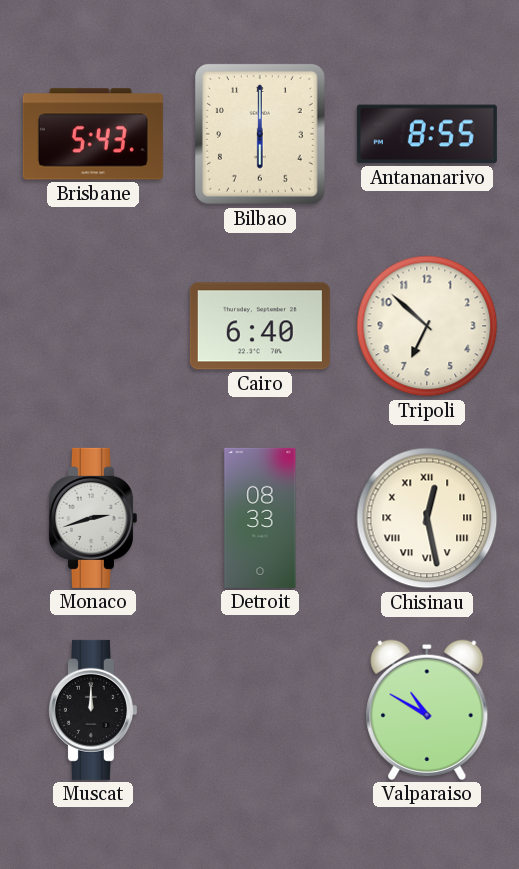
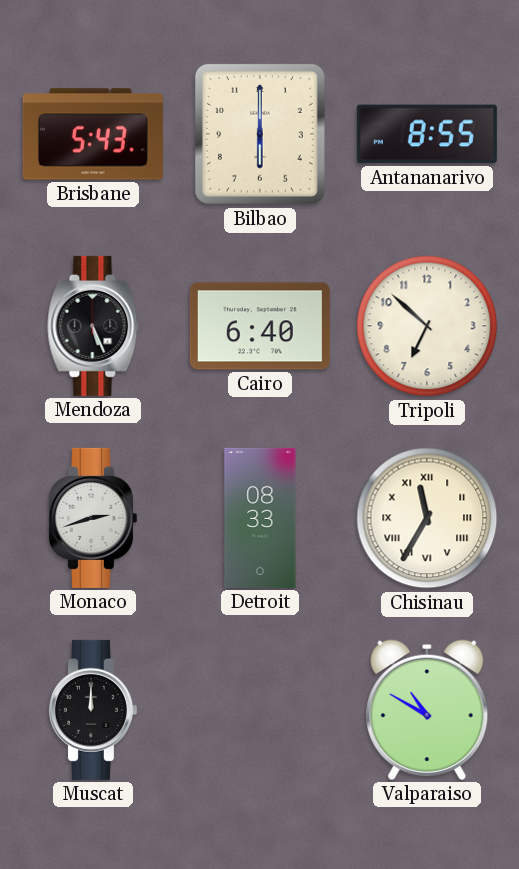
Mendoza: none -> 5:26 (93, 326)
Chisinau: 12:28 -> 11:35 (427, 518)
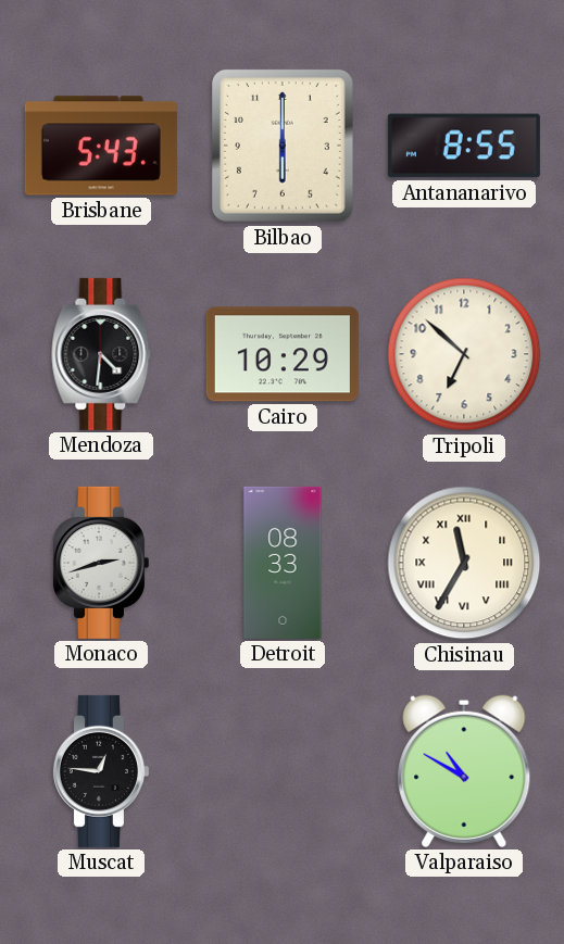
Mendoza: 5:26 -> 4:31 (101, 354)
Cairo: 6:40 -> 10:29 (283, 354)
Muscat: 12:00 -> 12:46 (100, 771)
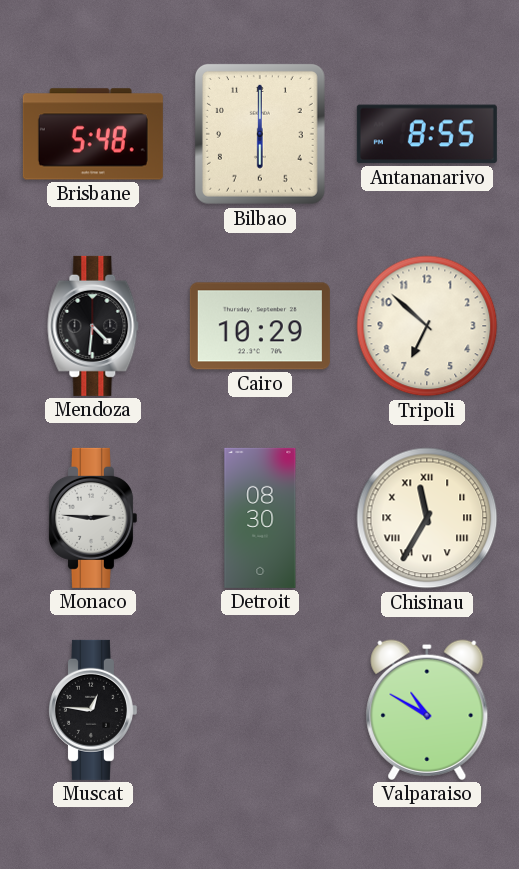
Brisbane: 5:43 -> 5:48 (93, 134)
Monaco: 2:42 -> 2:46 (92, 518)
Detroit: 08:33 -> 08:30 (260, 518)
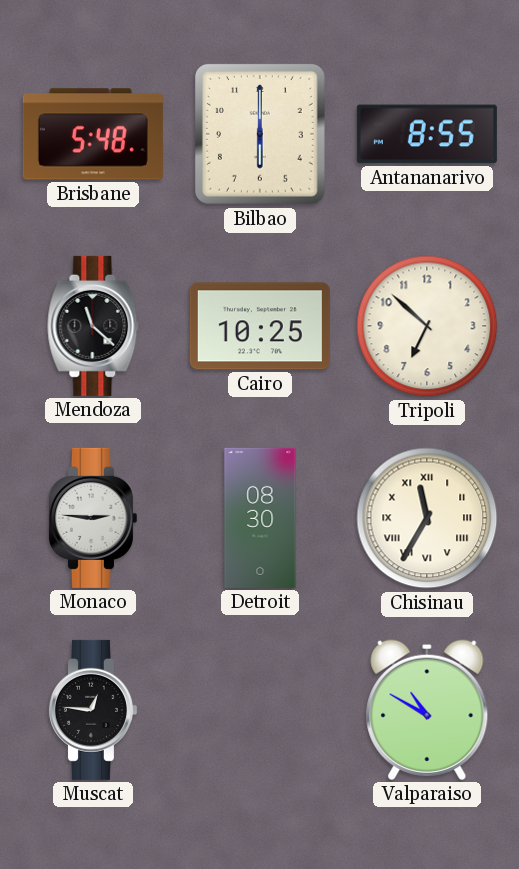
Mendoza: 4:31 -> 11:22 (93, 326)
Cairo: 10:29 -> 10:25 (260, 326)
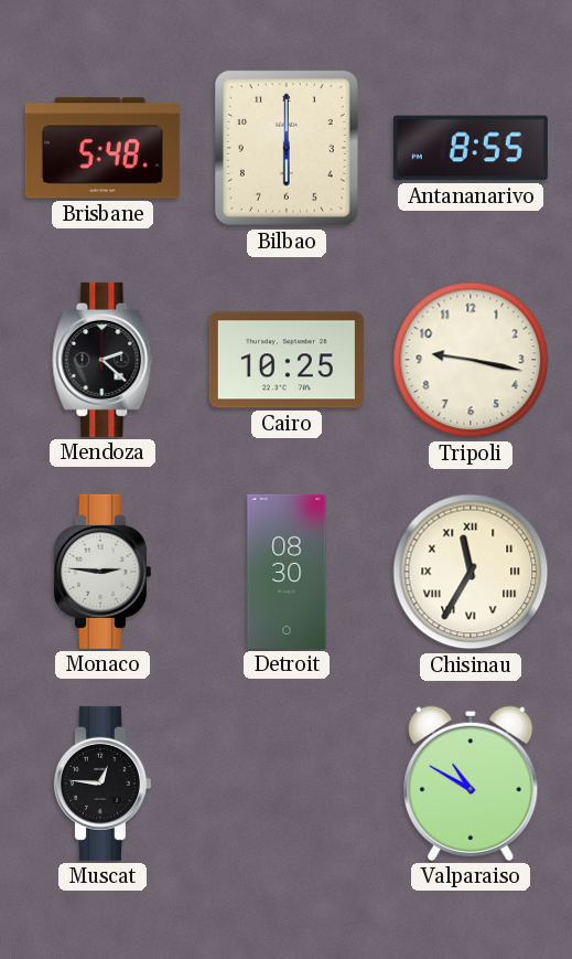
Mendoza: 11:22 -> 2:22 (102, 360)
Tripoli: 6:52 -> 9:17 (471, 360)
